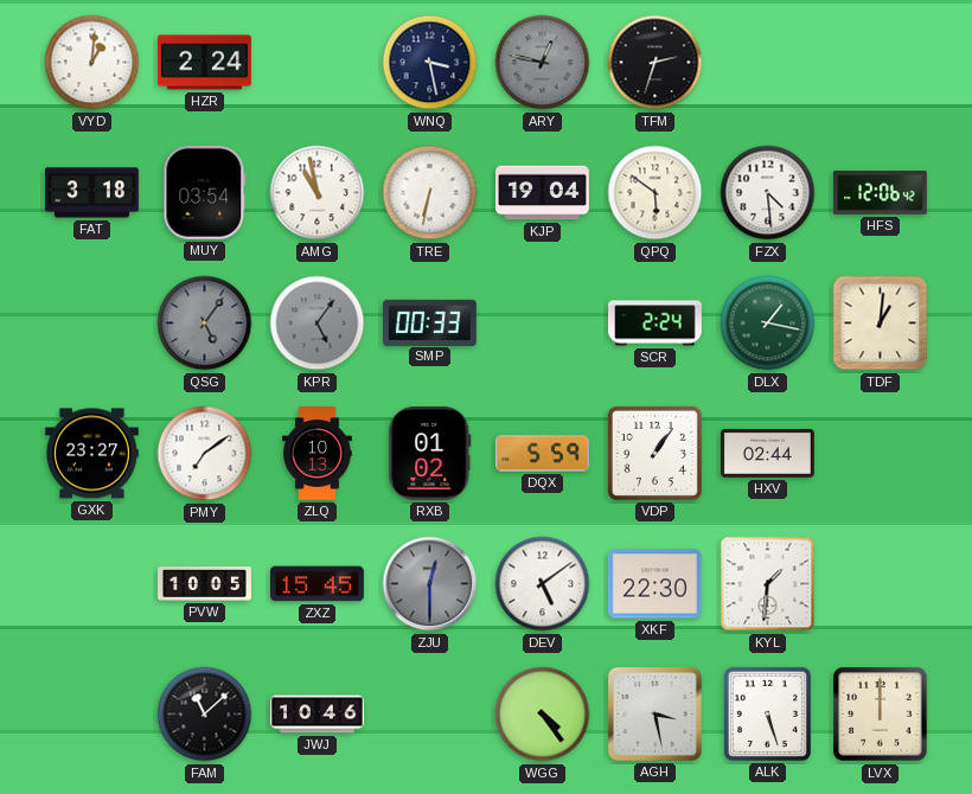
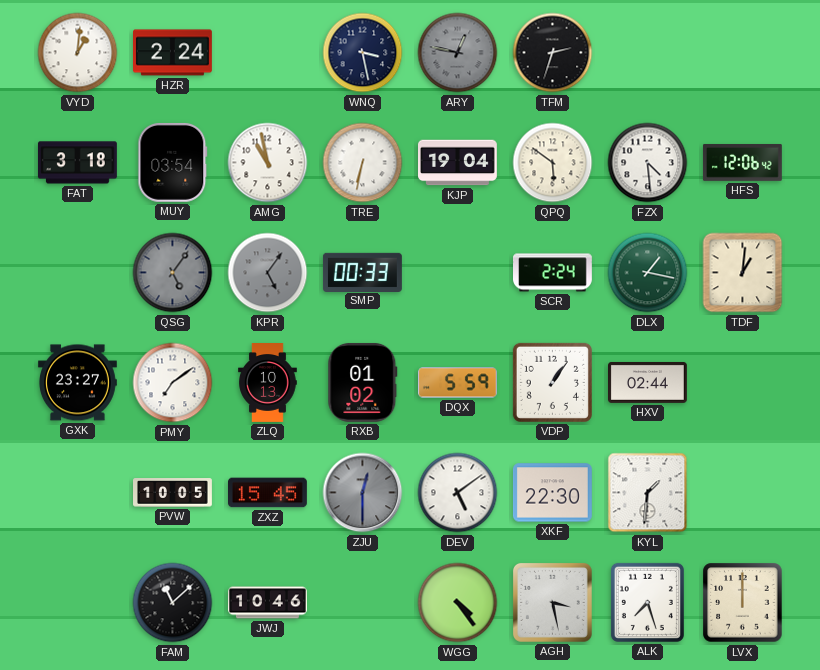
ALK: 5:27 -> 7:27 (647, 602)
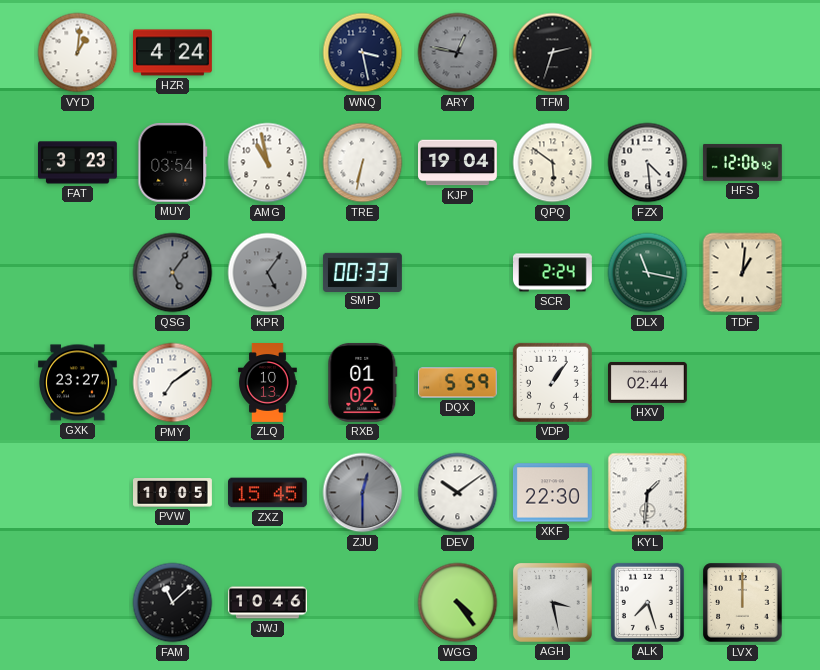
HZR: 2:24 -> 4:24 (173, 53)
FAT: 3:18 -> 3:23 (77, 163)
DLX: 1:17 -> 11:17 (648, 273)
DEV: 5:09 -> 10:09 (458, 493)
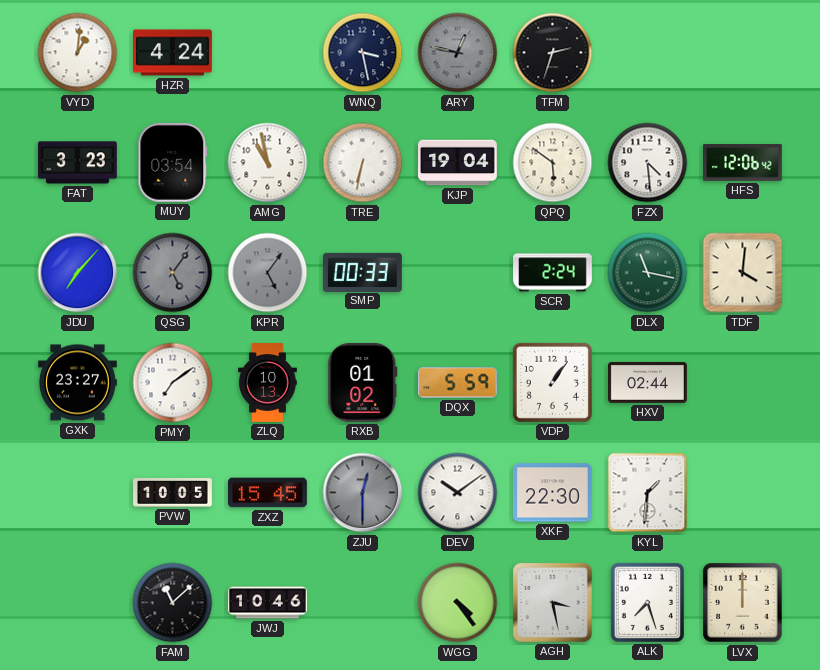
JDU: none -> 7:07 (78, 273)
TDF: 1:01 -> 4:01 (743, 273)
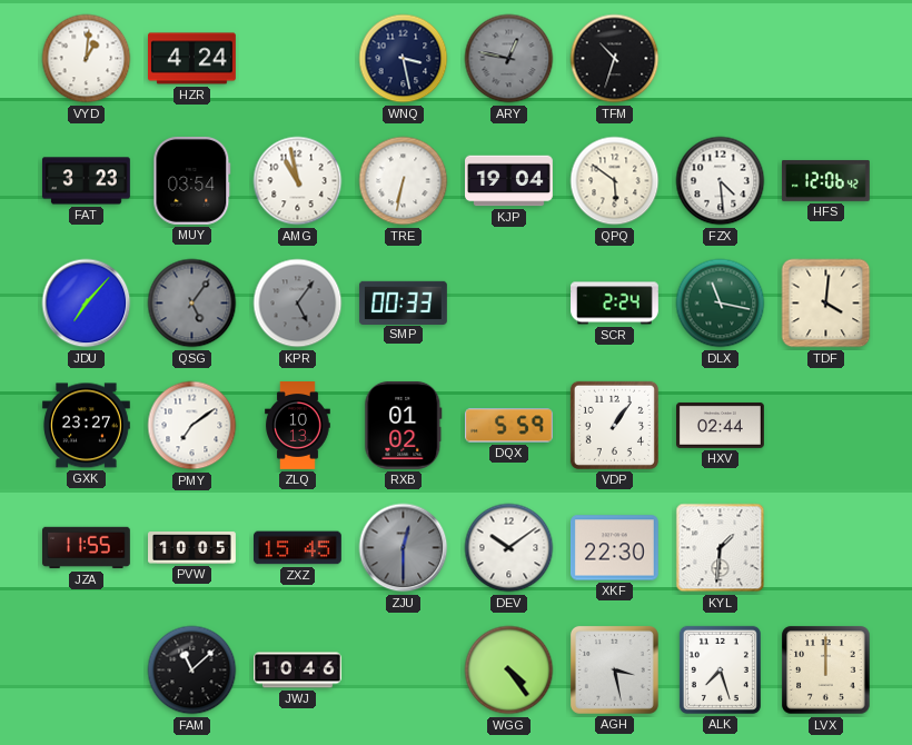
TFM: 2:33 -> 10:33 (615, 59)
JZA: none -> 11:55 (87, 548)
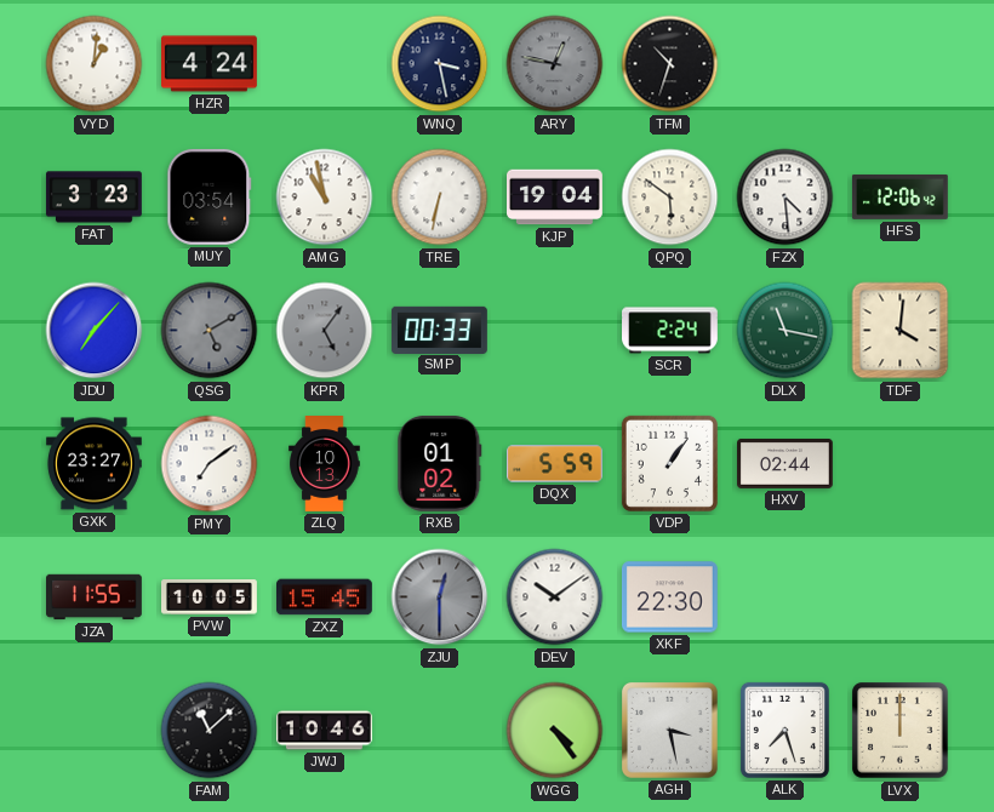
QSG: 5:06 -> 5:10 (210, 331)
KYL: 1:31 -> none (721, 548)
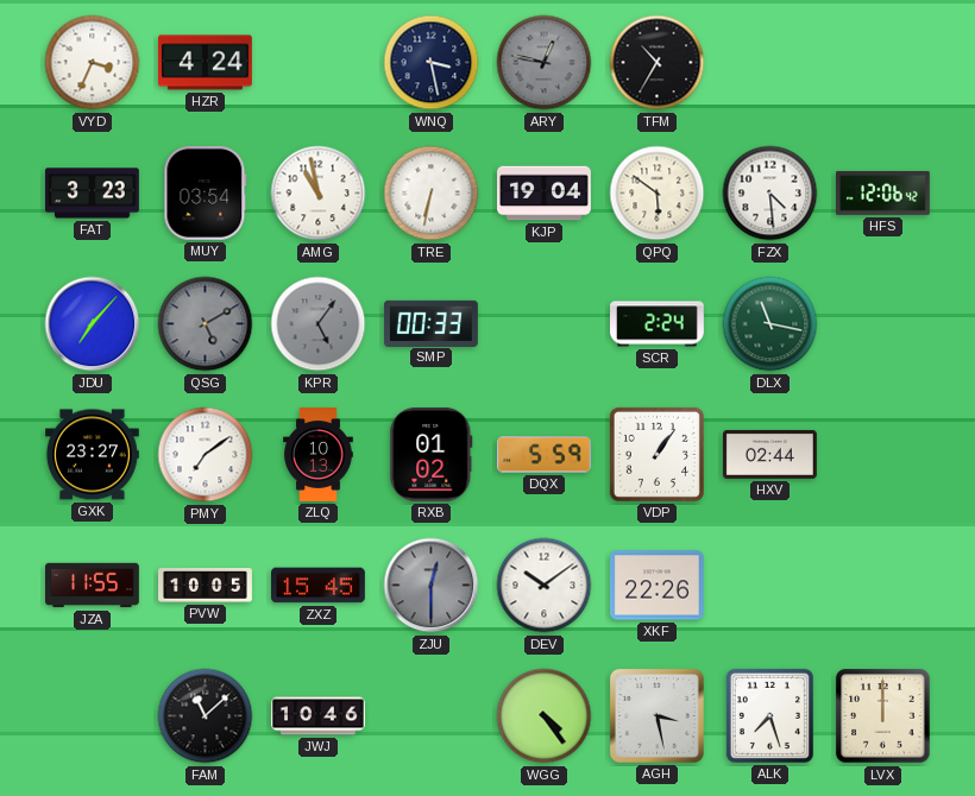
VYD: 1:01 -> 3:34 (93, 63)
TFM: 10:33 -> 10:35 (658, 63)
TDF: 4:01 -> none (901, 331)
XKF: 22:30 -> 22:26 (656, 586)
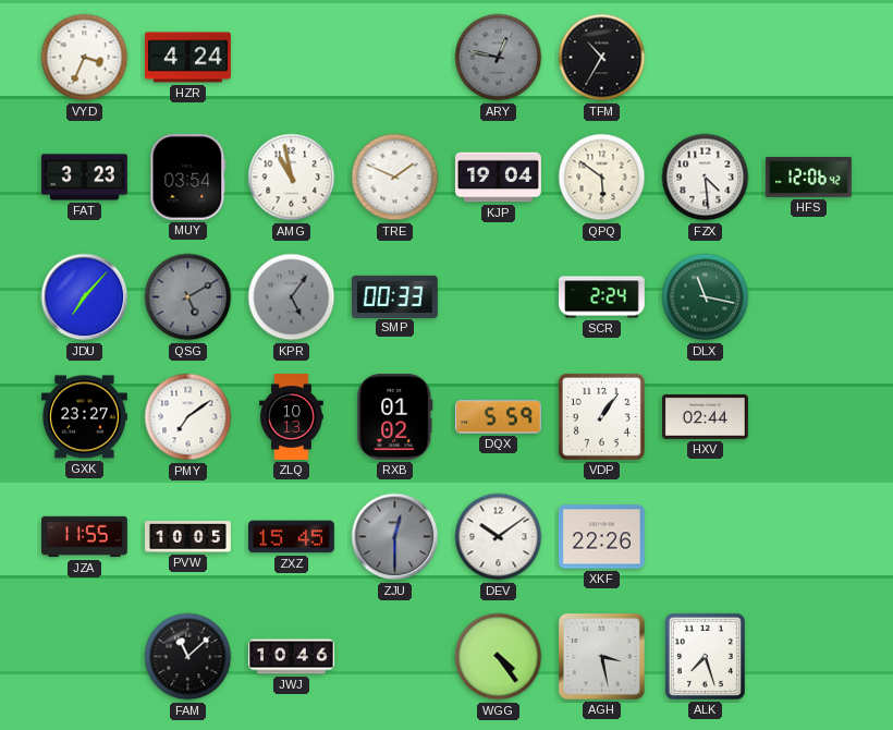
WNQ: 3:28 -> none (432, 63)
TRE: 6:32 -> 1:49 (395, 178)
LVX: 12:00 -> none (883, 716)
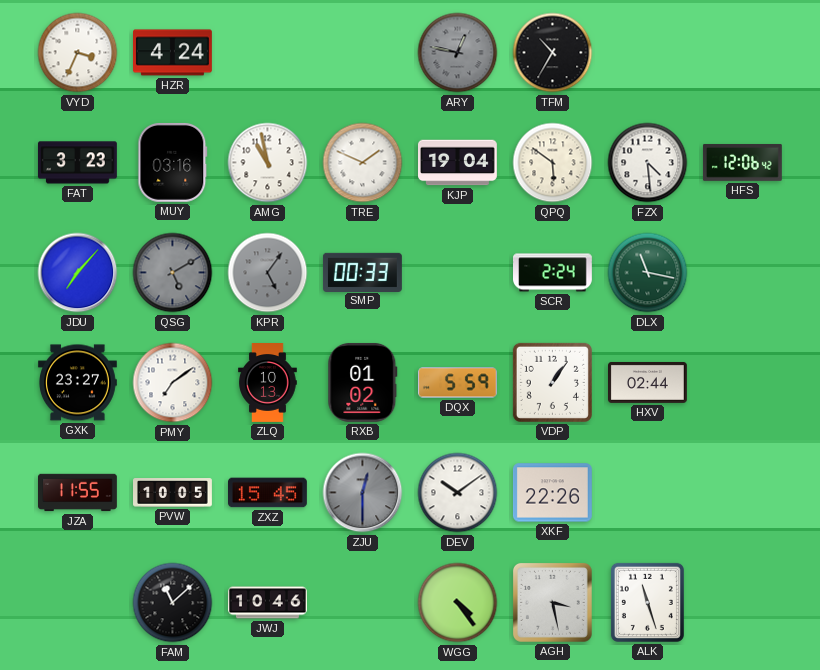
MUY: 03:54 -> 03:16 (173, 162)
ALK: 7:27 -> 11:27 (647, 602)
